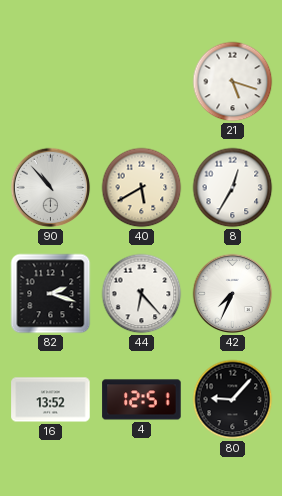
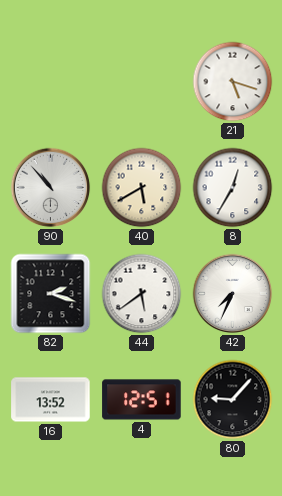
44: 6:23 -> 5:39 (142, 294)
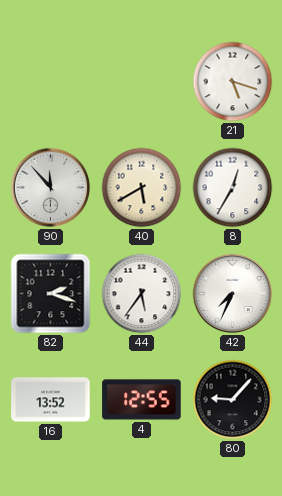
90: 10:53 -> 11:53 (51, 188)
44: 5:39 -> 5:36 (142, 294)
4: 12:51 -> 12:55 (142, 400)
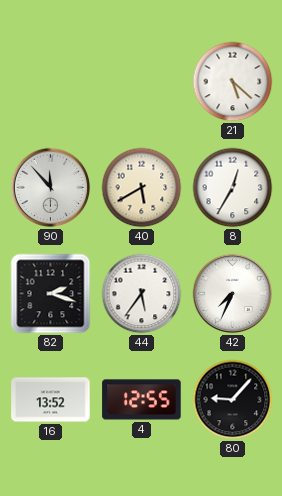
21: 5:18 -> 5:22 (233, 82)
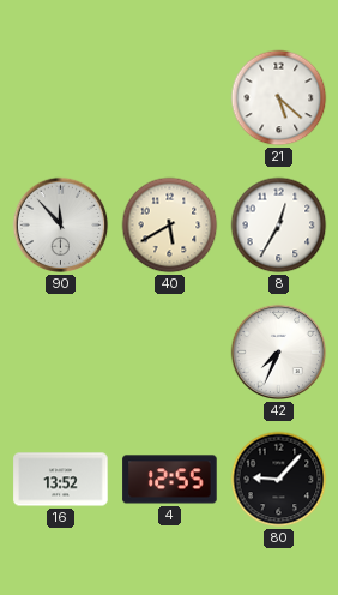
82: 2:18 -> none (51, 294)
44: 5:36 -> none (142, 294)
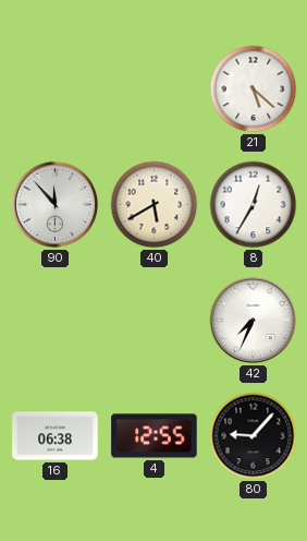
16: 13:52 -> 06:38 (56, 436)
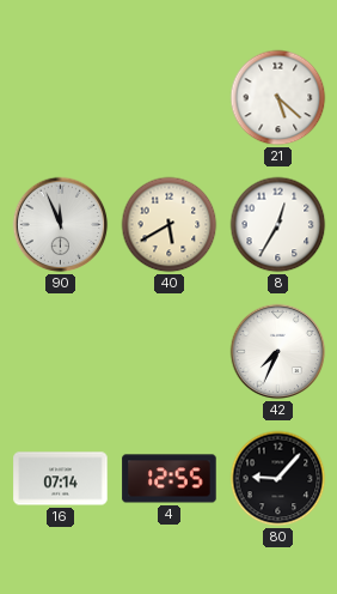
90: 11:53 -> 11:56 (61, 225)
16: 06:38 -> 07:14 (61, 479)
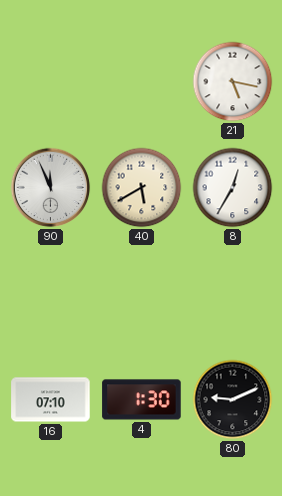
21: 5:22 -> 5:17 (233, 82)
42: 7:34 -> none (278, 352)
16: 07:14 -> 07:10 (51, 400)
4: 12:55 -> 1:30 (142, 400)
80: 9:07 -> 9:11 (233, 400)
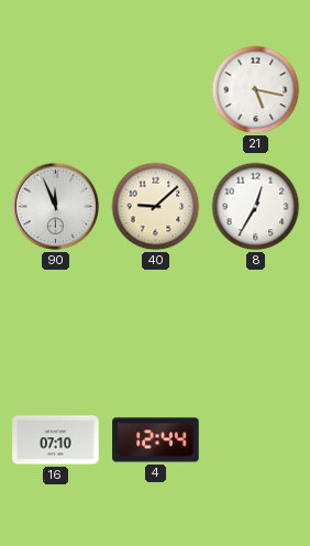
40: 5:40 -> 9:08 (156, 207)
4: 1:30 -> 12:44 (156, 440)
80: 9:11 -> none (233, 400)
